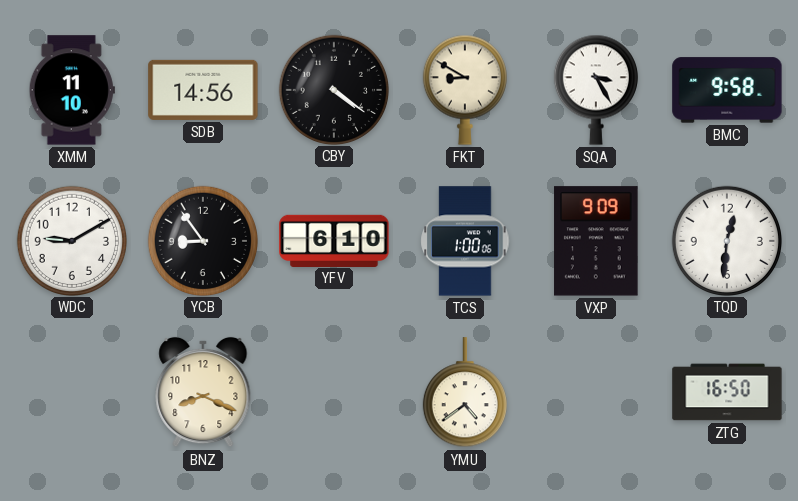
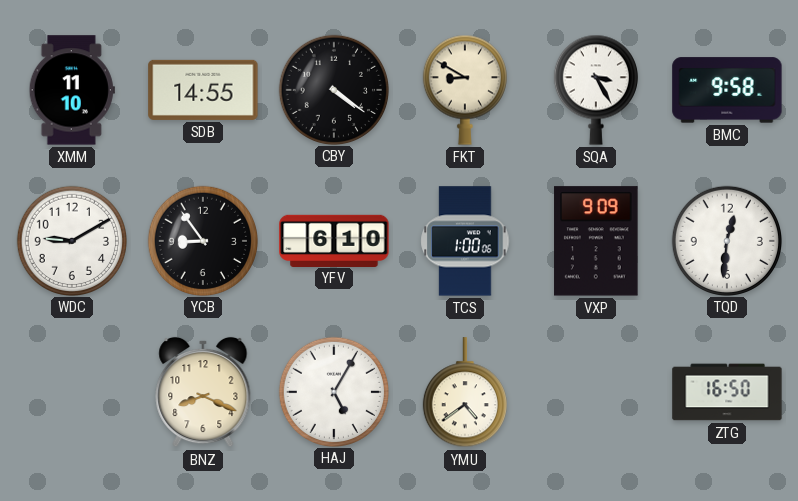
SDB: 14:56 -> 14:55 (203, 90)
HAJ: none -> 5:05 (333, 391)
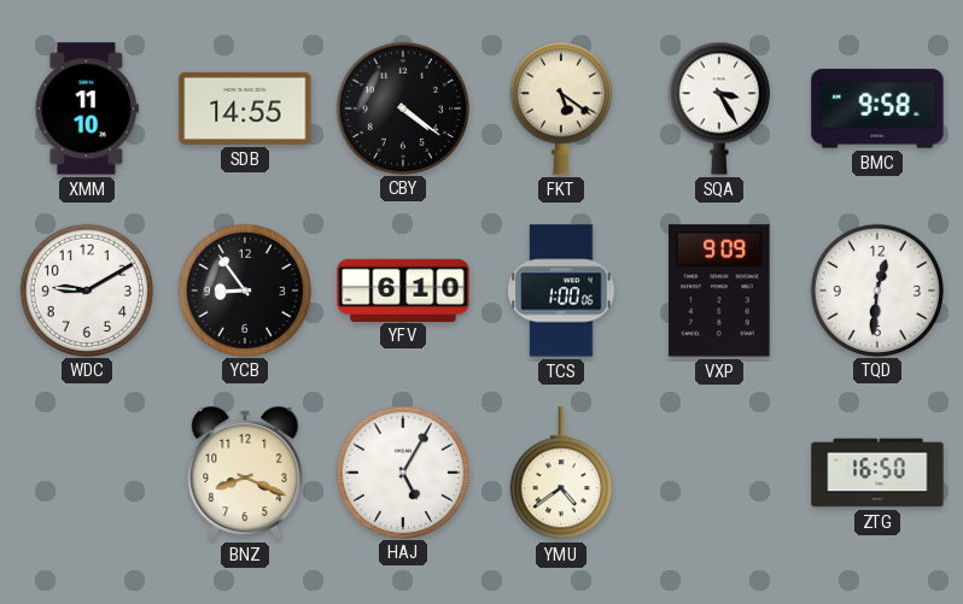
FKT: 8:50 -> 5:21 (561, 109)
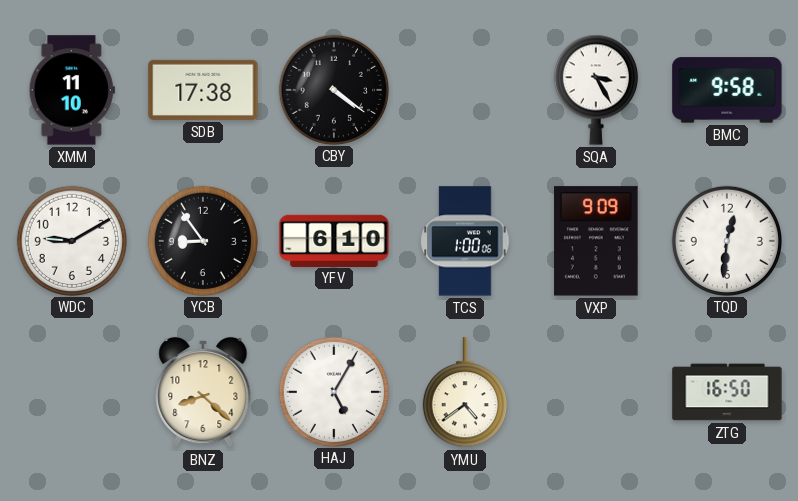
SDB: 14:55 -> 17:38 (203, 90)
FKT: 5:21 -> none (561, 109)
BNZ: 8:19 -> 8:22 (203, 392)
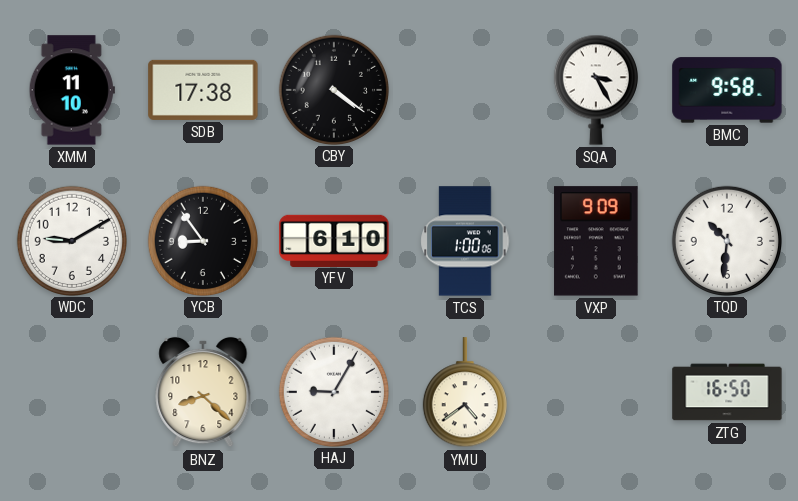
TQD: 12:31 -> 10:31 (726, 240)
HAJ: 5:05 -> 9:05 (333, 391)
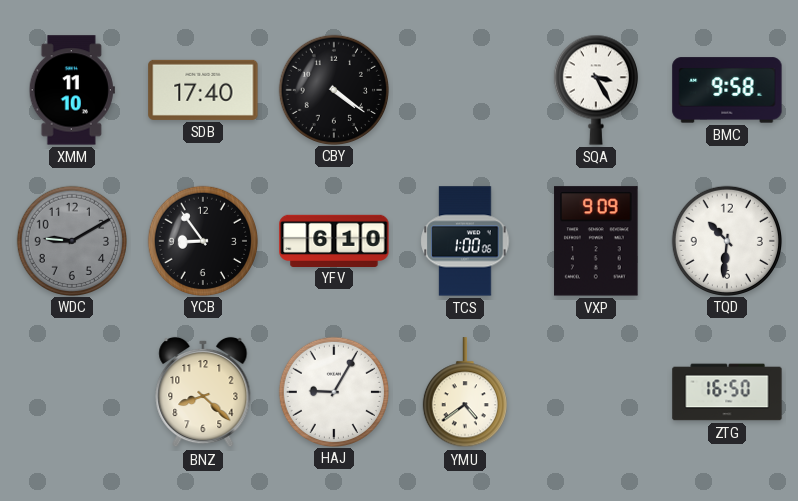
SDB: 17:38 -> 17:40 (203, 90)
WDC dial: white -> grey (71, 240)
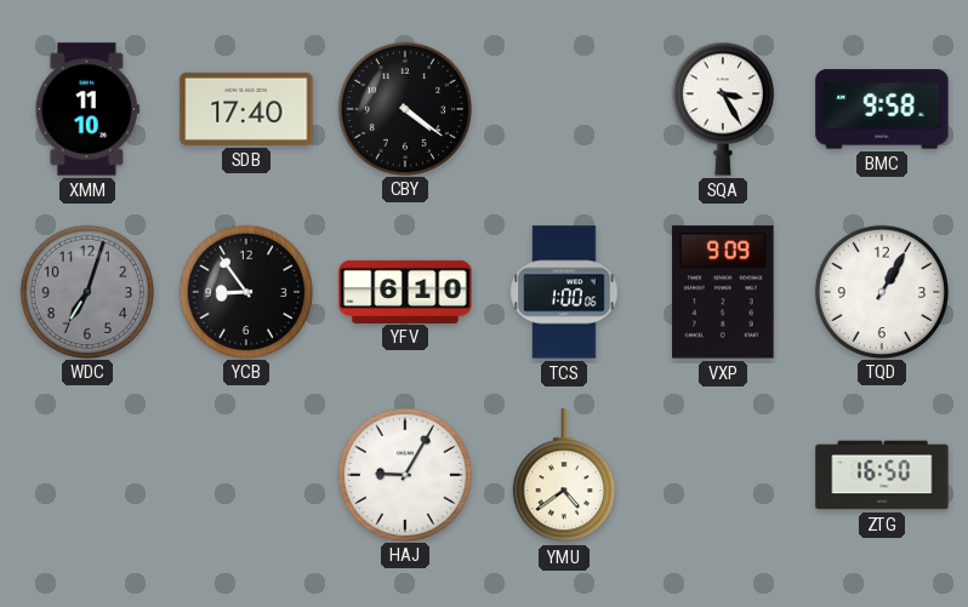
WDC: 9:10 -> 7:03 (86, 291)
TQD: 10:31 -> 1:05 (881, 291)
BNZ: 8:22 -> none (203, 392)
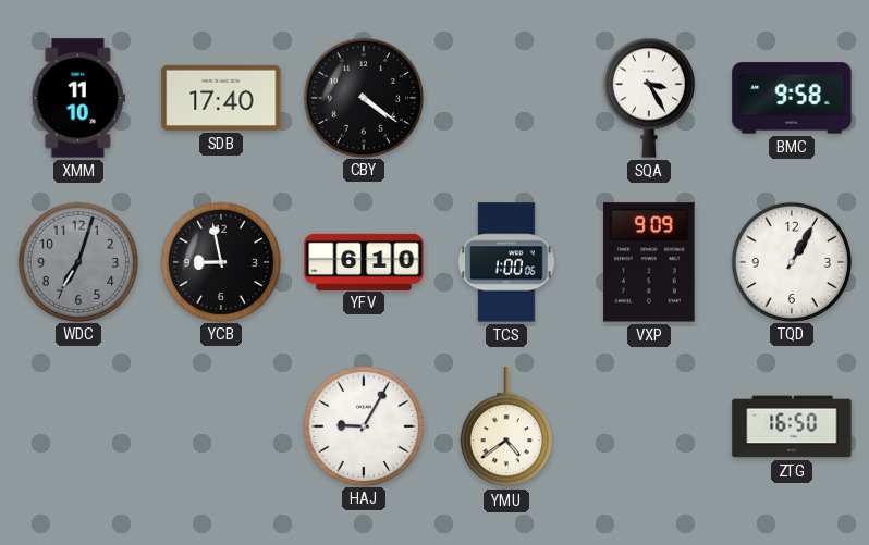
YCB: 8:54 -> 8:58 (220, 261)
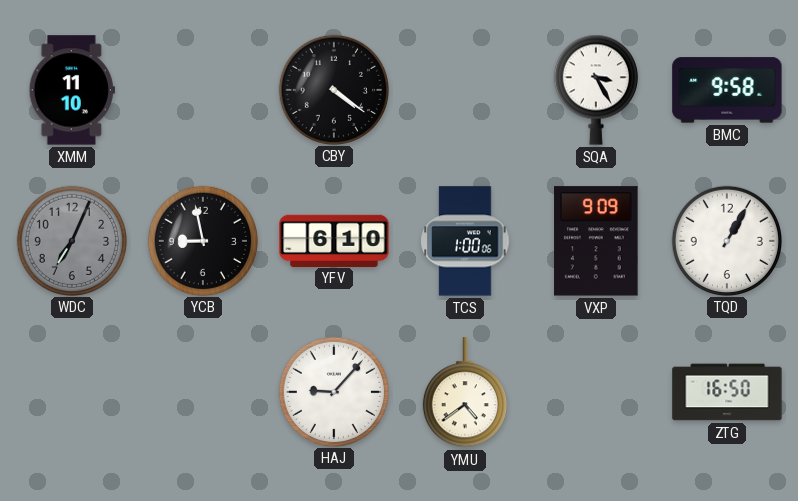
SDB: 17:40 -> none (221, 98)
WDC: 7:03 -> 7:04 (71, 240)
HAJ: 9:05 -> 9:07 (333, 391)
